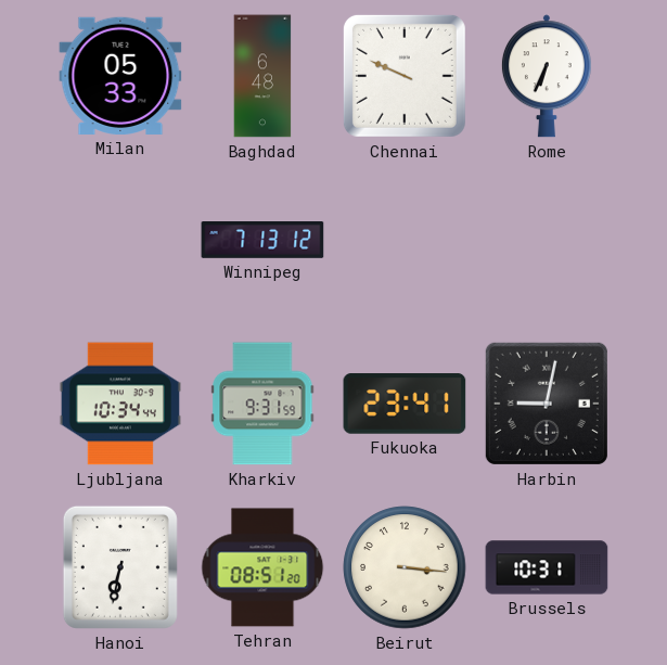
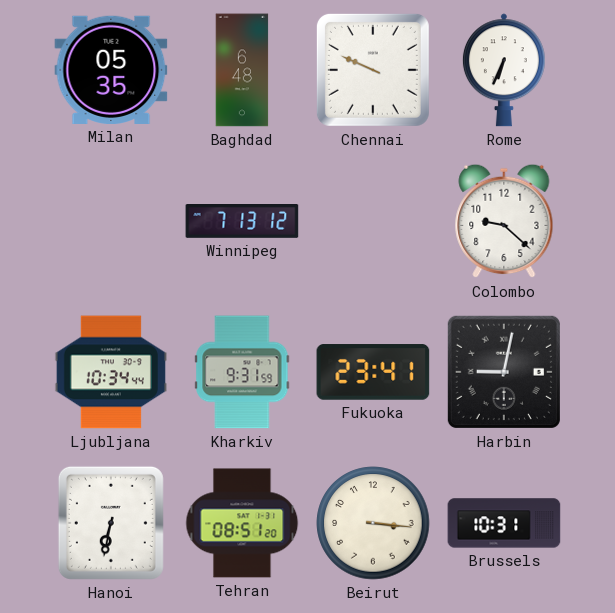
Milan: 05:33 -> 05:35 (111, 70)
Colombo: none -> 9:22 (504, 221)
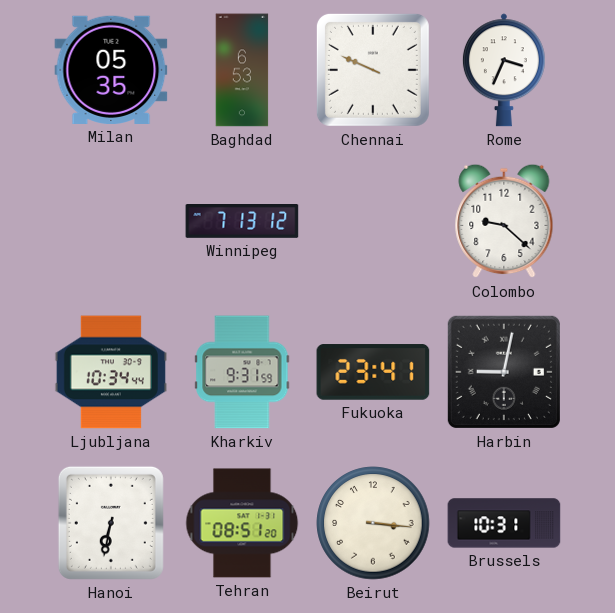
Baghdad: 6:48 -> 6:53 (242, 70)
Rome: 6:34 -> 3:34 (504, 70)
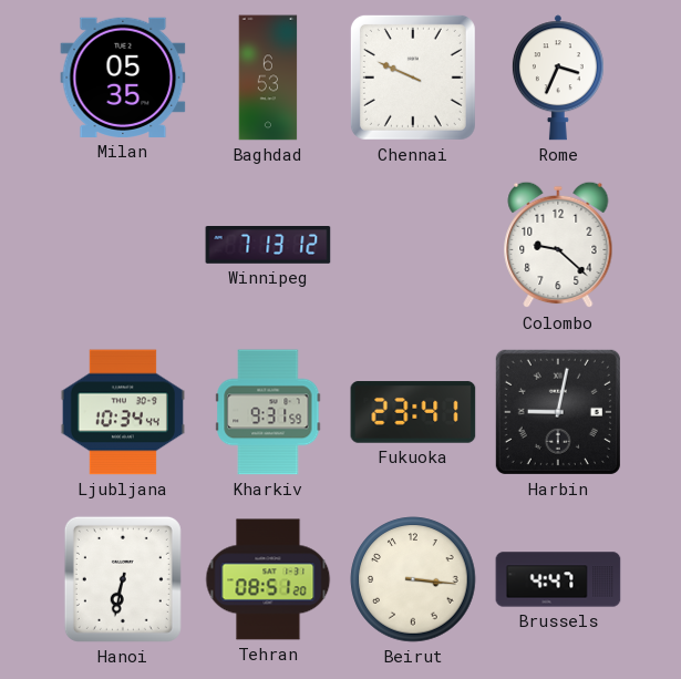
Brussels: 10:31 -> 4:47 (558, 579)
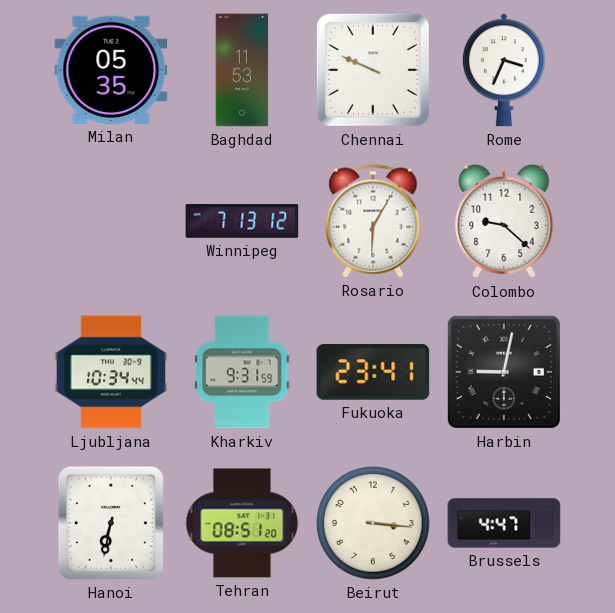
Baghdad: 6:53 -> 11:53 (242, 70)
Rosario: none -> 6:05 (373, 221)
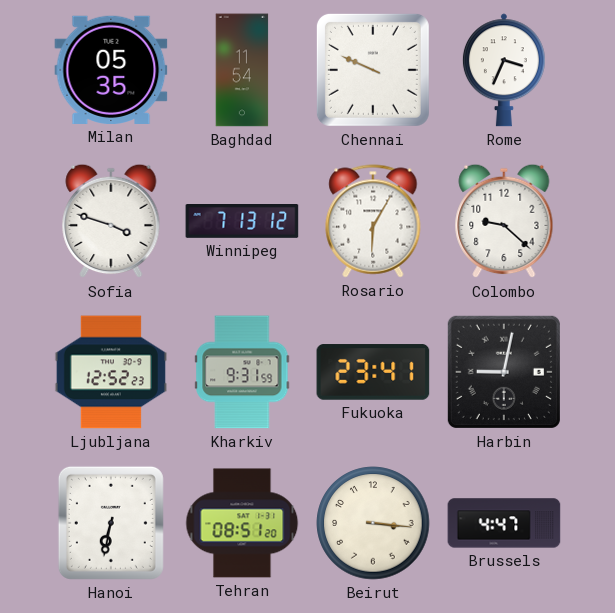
Baghdad: 11:53 -> 11:54 (242, 70)
Sofia: none -> 3:48 (111, 221)
Ljubljana: 10:34 -> 12:52 (111, 372)
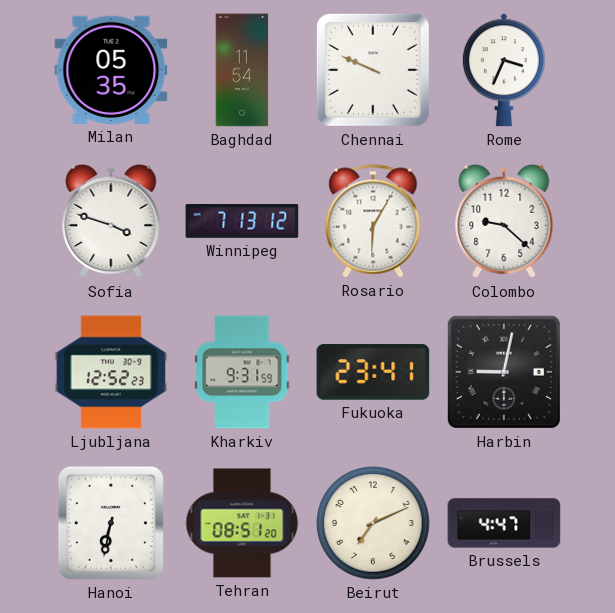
Beirut: 3:16 -> 7:11 (373, 523)
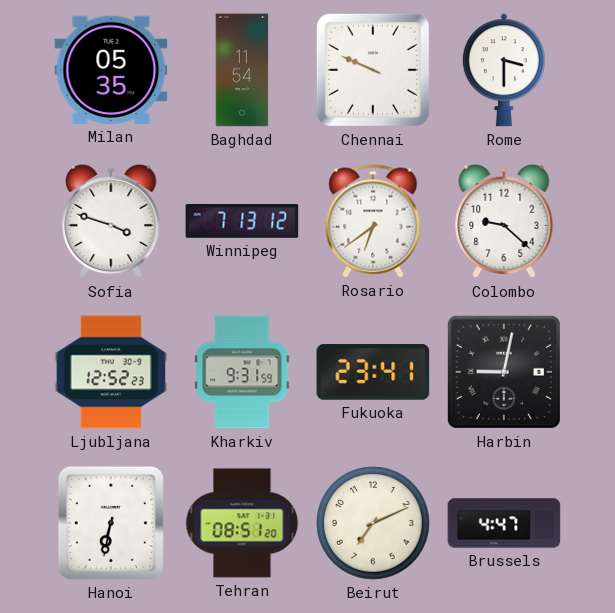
Rome: 3:34 -> 3:30 (504, 70)
Rosario: 6:05 -> 6:39 (373, 221)
